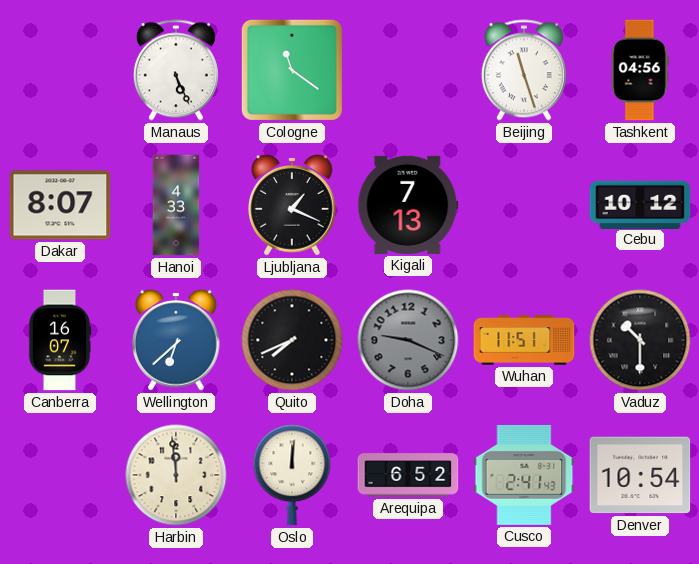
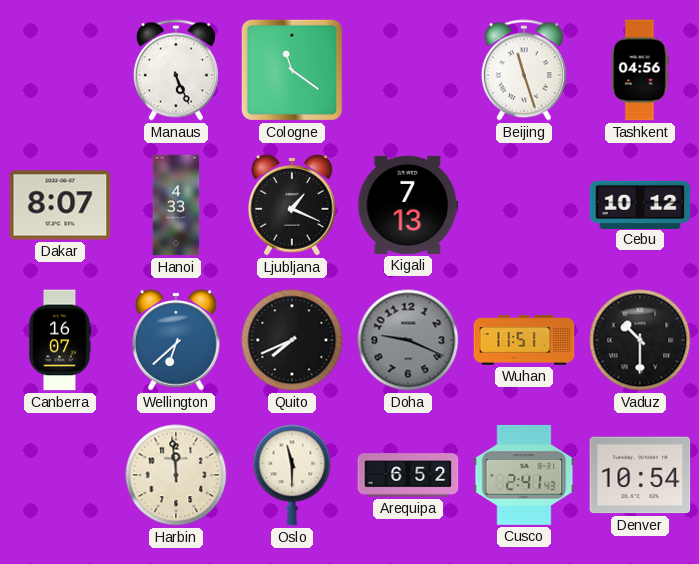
Oslo: 12:01 -> 11:30 (292, 475)
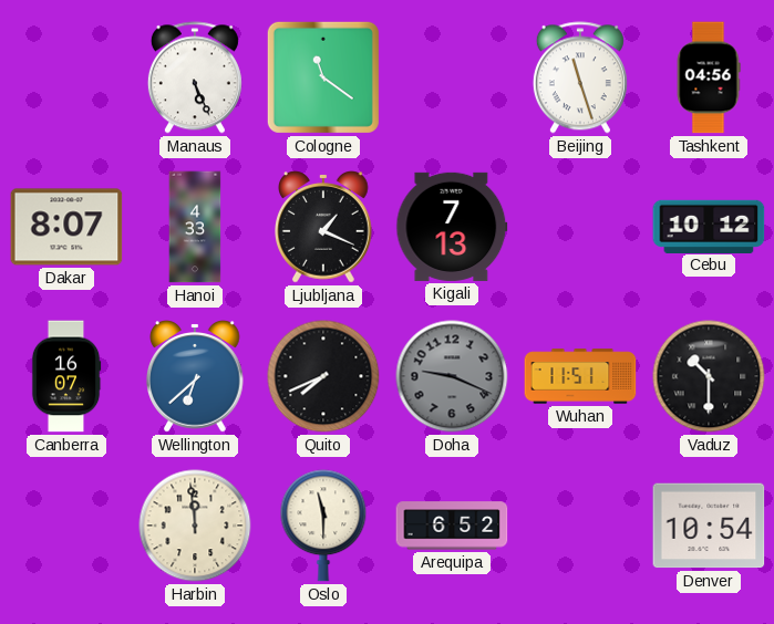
Cusco: 2:41 -> none (524, 475)
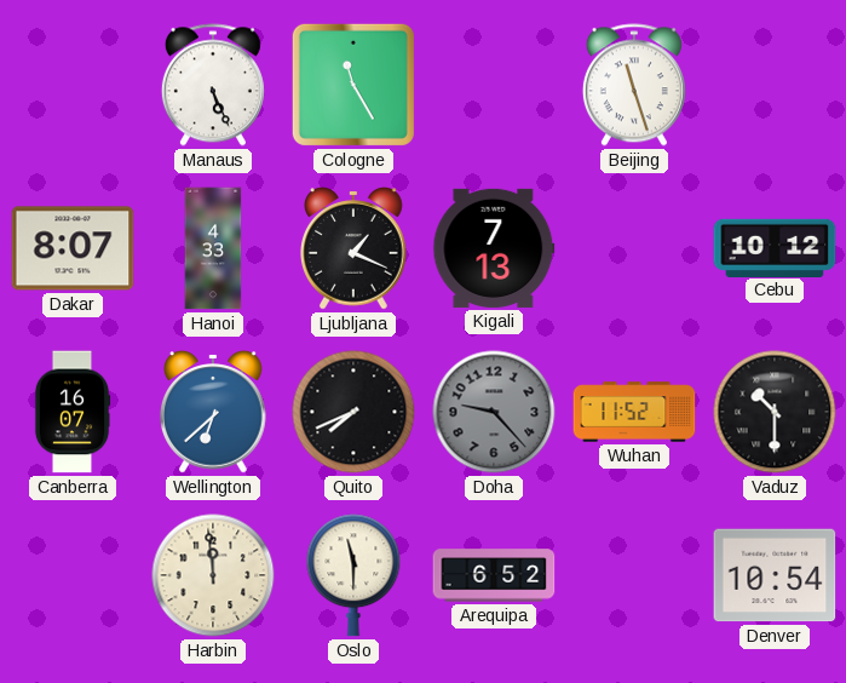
Cologne: 11:21 -> 11:25 (353, 85)
Tashkent: 04:56 -> none (709, 77)
Doha: 9:19 -> 9:23 (494, 412)
Wuhan: 11:51 -> 11:52 (634, 412)
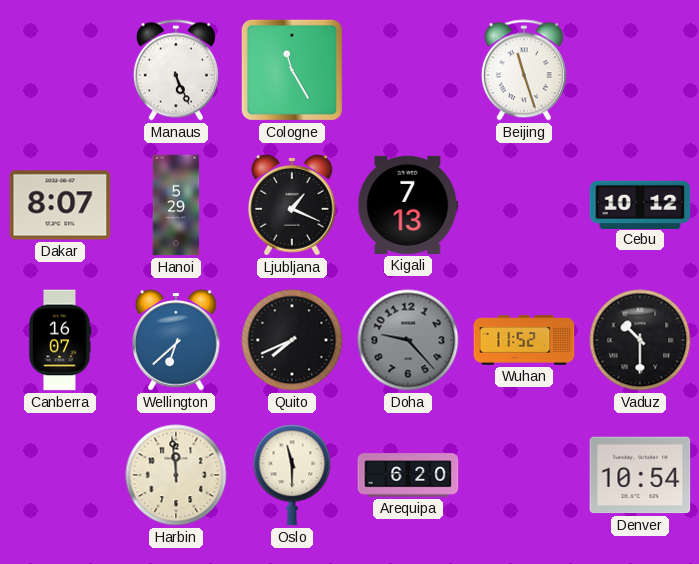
Hanoi: 4:33 -> 5:29 (176, 205)
Arequipa: 6:52 -> 6:20 (408, 475)
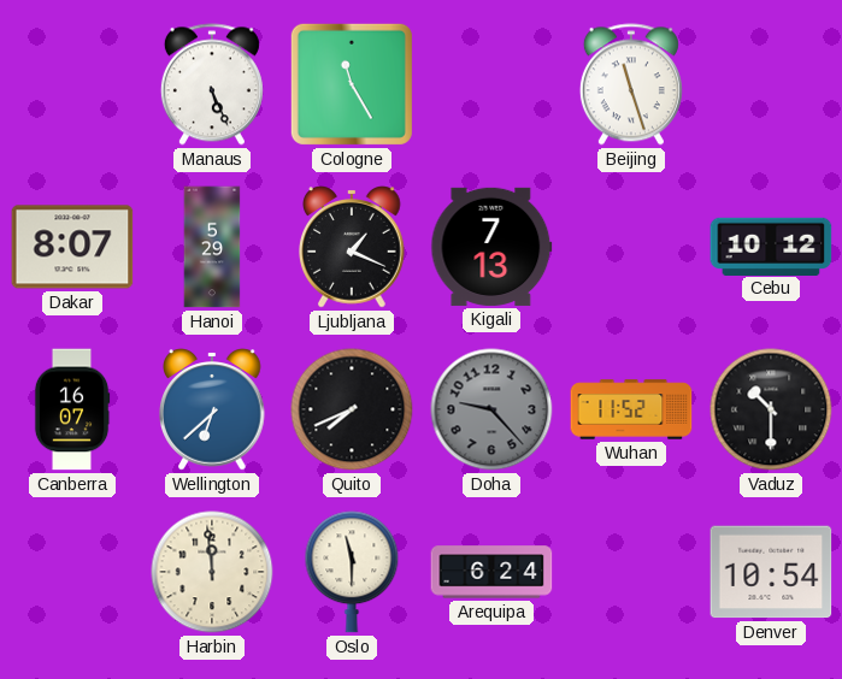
Arequipa: 6:20 -> 6:24 (491, 572)
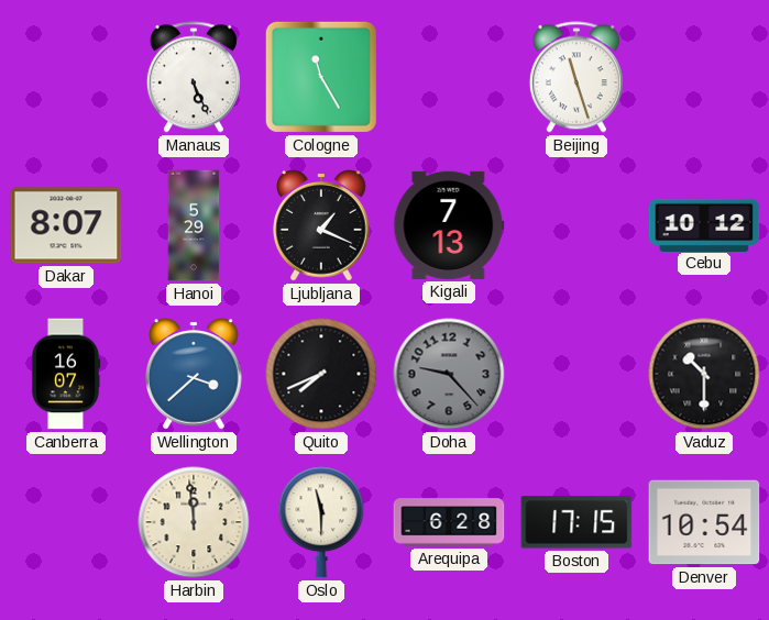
Wellington: 6:38 -> 3:38 (195, 374)
Wuhan: 11:52 -> none (631, 409)
Arequipa: 6:24 -> 6:28 (449, 522)
Boston: none -> 17:15 (576, 522)
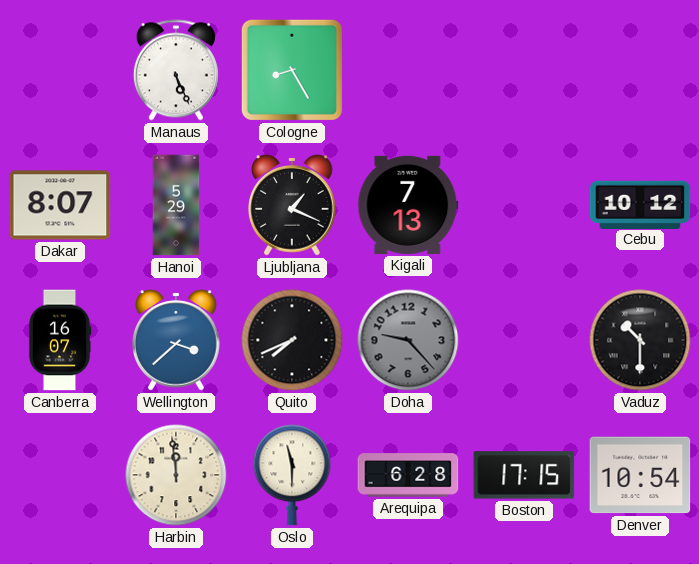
Cologne: 11:25 -> 8:25 (292, 70)
Beijing: 11:27 -> none (576, 77)
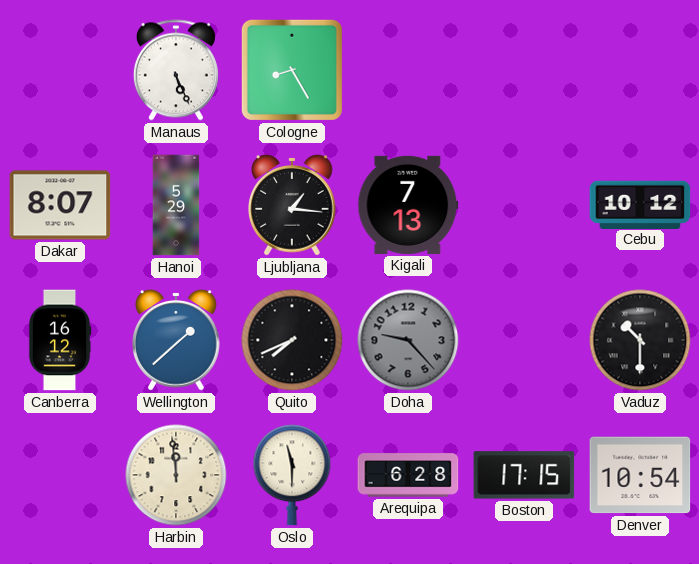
Ljubljana: 1:19 -> 1:16 (293, 205)
Canberra: 16:07 -> 16:12 (60, 340)
Wellington: 3:38 -> 1:38 (177, 340)
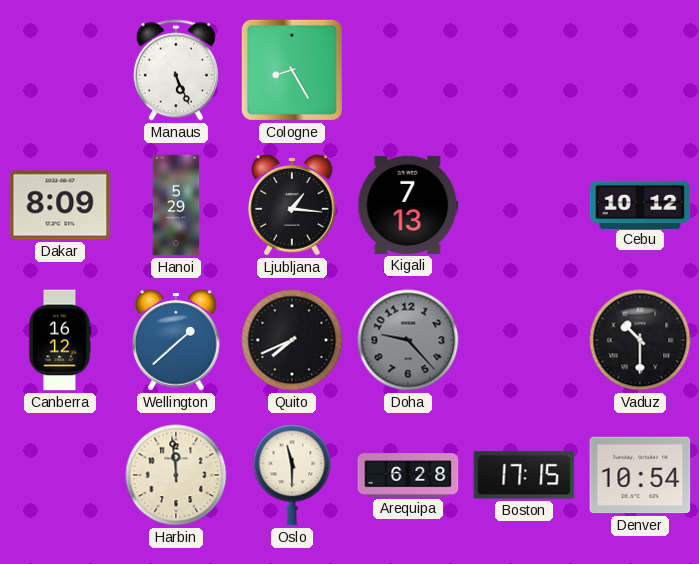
Dakar: 8:07 -> 8:09 (60, 205)
